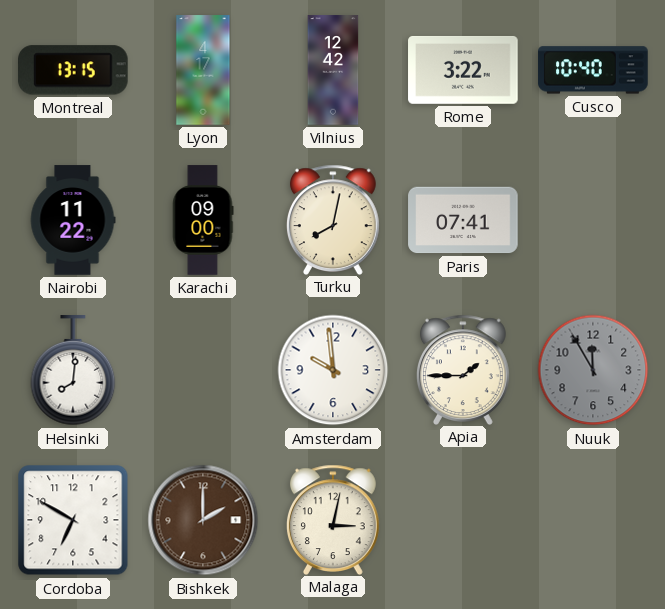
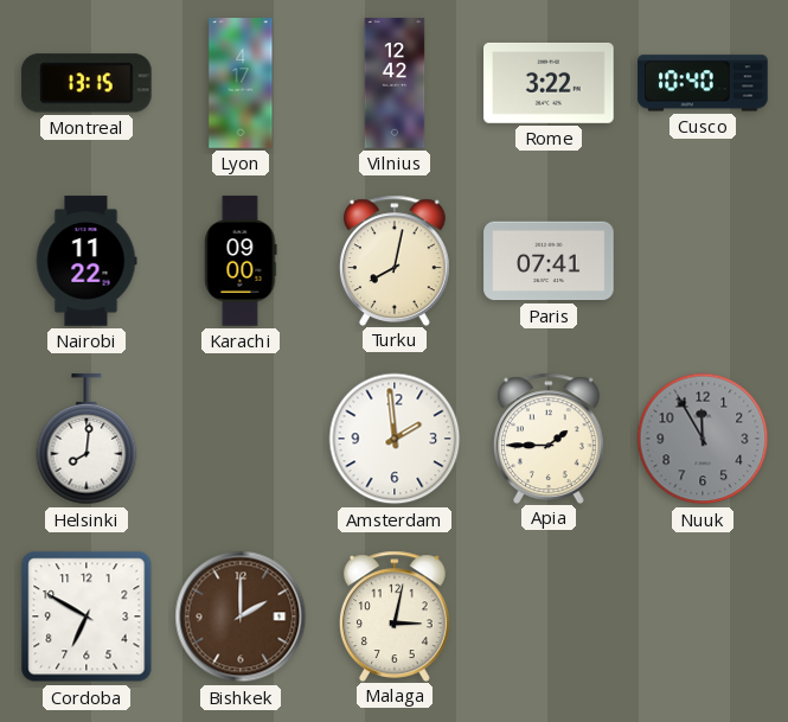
Amsterdam: 9:59 -> 1:59 (395, 439)
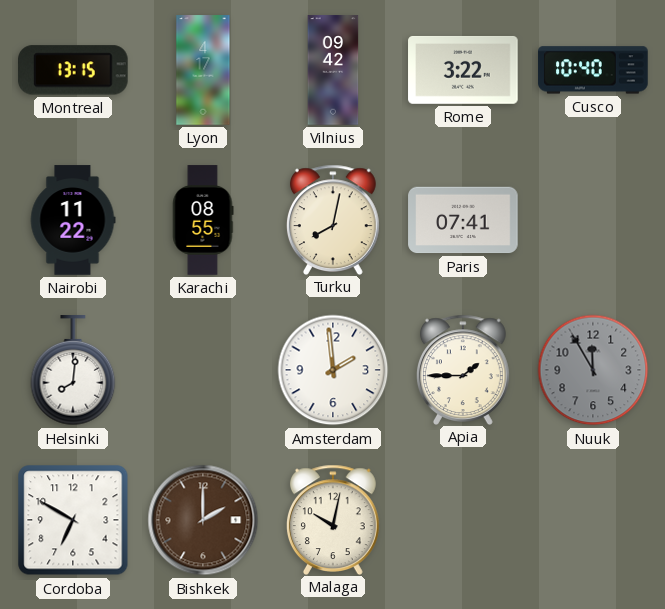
Vilnius: 12:42 -> 09:42 (333, 70)
Karachi: 09:00 -> 08:55 (203, 220)
Malaga: 3:02 -> 10:02 (333, 519)
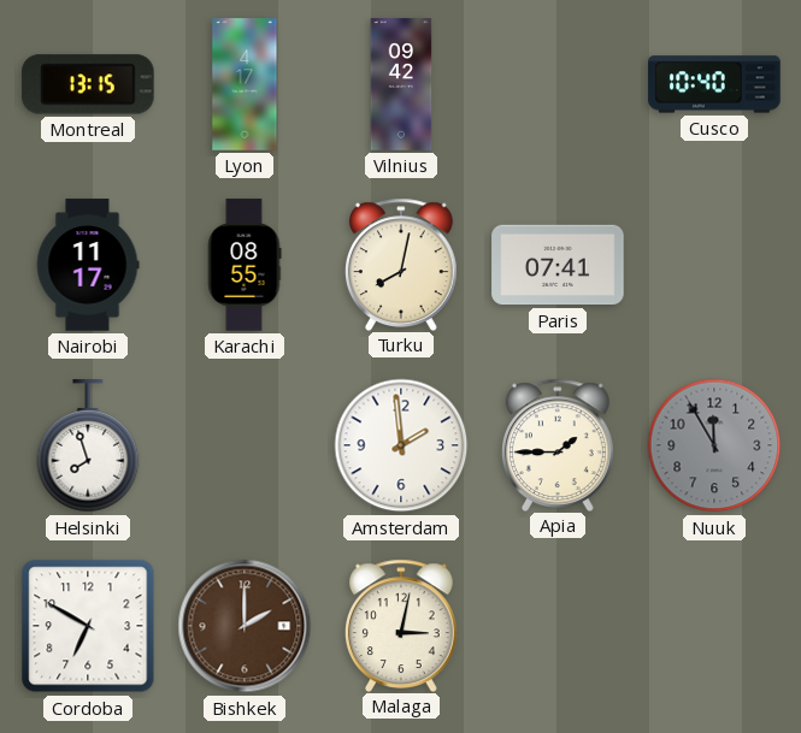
Rome: 3:22 -> none (463, 70)
Nairobi: 11:22 -> 11:17 (88, 265)
Helsinki: 8:01 -> 7:57 (88, 447)
Malaga: 10:02 -> 3:02 (401, 625)
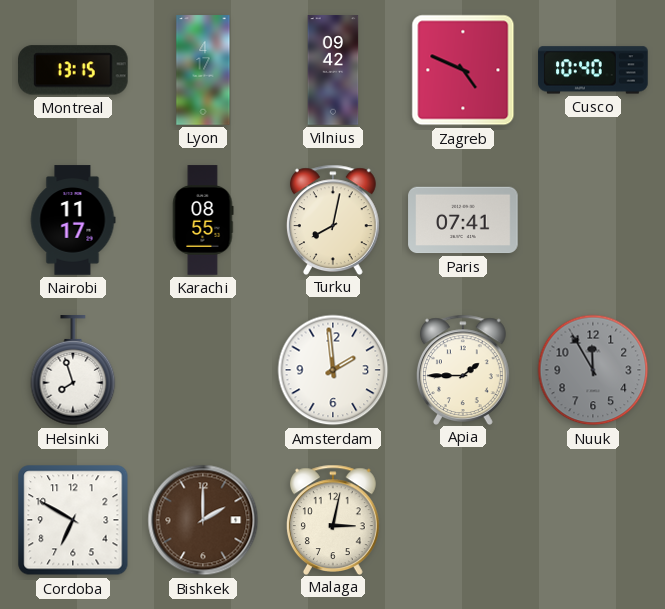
Zagreb: none -> 4:49 (463, 70)
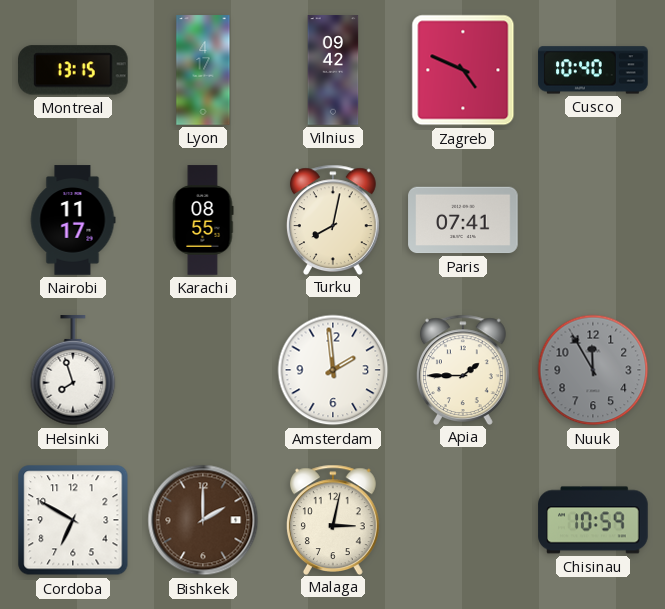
Chisinau: none -> 10:59 (593, 520)
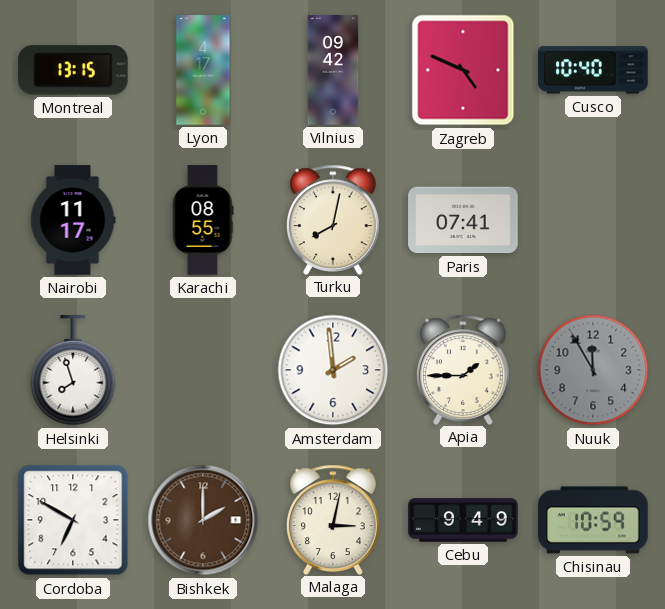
Cebu: none -> 9:49 (463, 520)
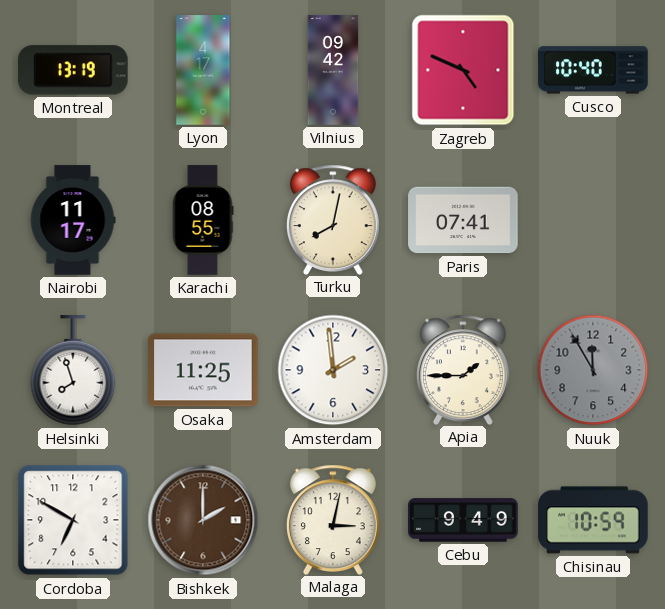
Montreal: 13:15 -> 13:19 (74, 70)
Osaka: none -> 11:25 (203, 370)
